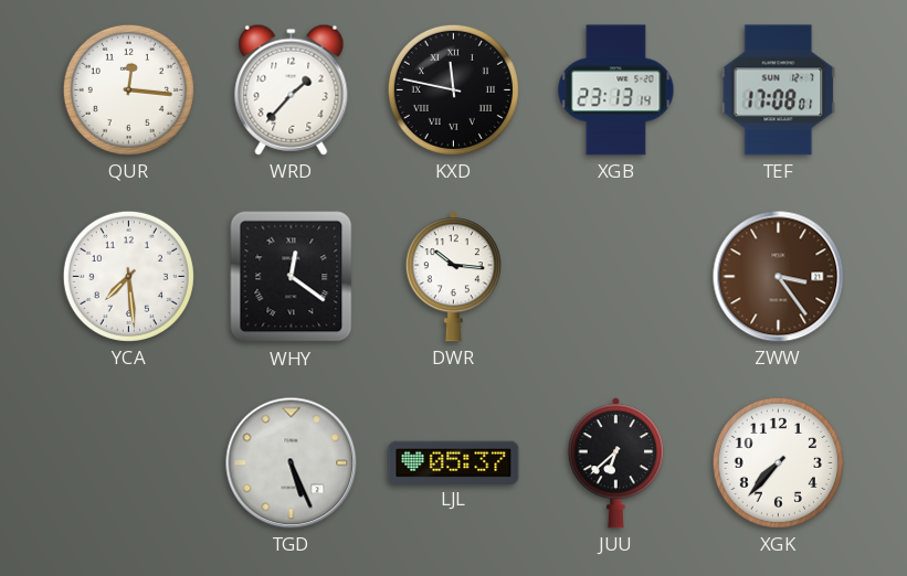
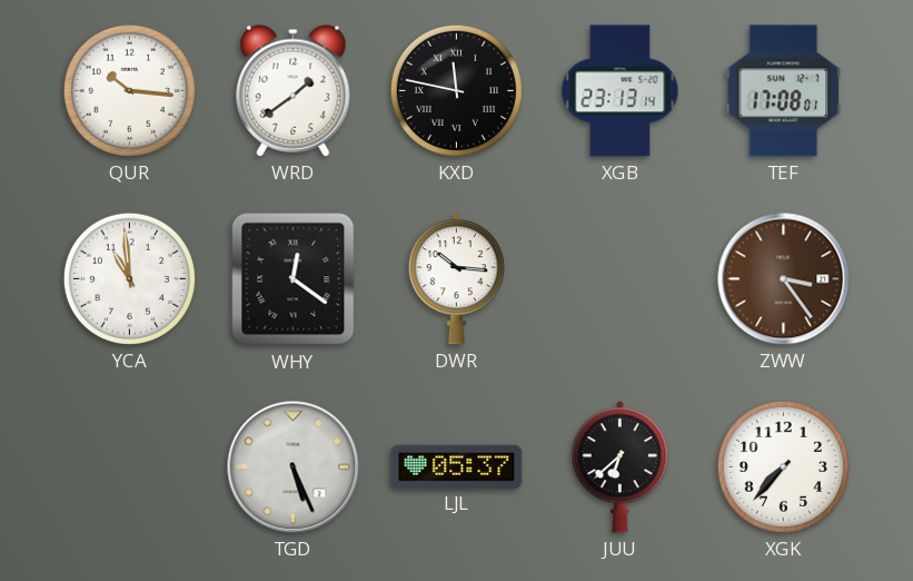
QUR: 12:16 -> 10:16 (129, 90)
WRD: 1:37 -> 1:39 (294, 90)
YCA: 7:29 -> 10:59 (129, 278)
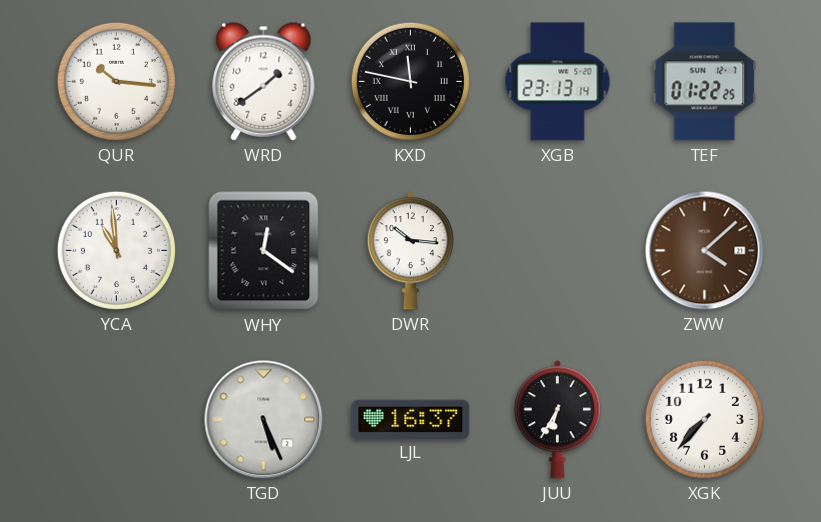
TEF: 17:08 -> 01:22 (705, 82)
ZWW: 3:24 -> 4:08 (705, 251)
LJL: 05:37 -> 16:37 (411, 419)
JUU: 6:38 -> 6:35 (557, 420)
